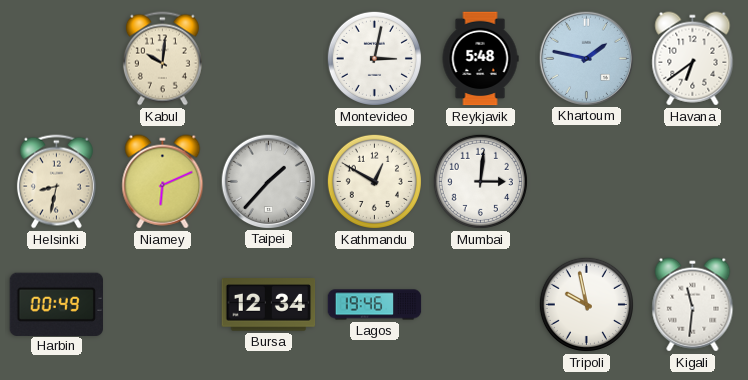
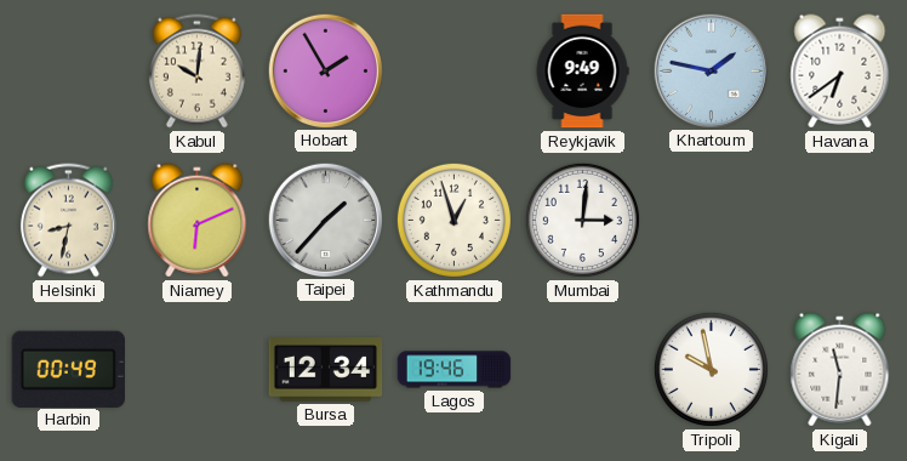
Hobart: none -> 1:55 (325, 70)
Montevideo: 3:02 -> none (374, 58)
Reykjavik: 5:48 -> 9:49 (582, 72)
Kathmandu: 12:50 -> 12:57 (453, 220)
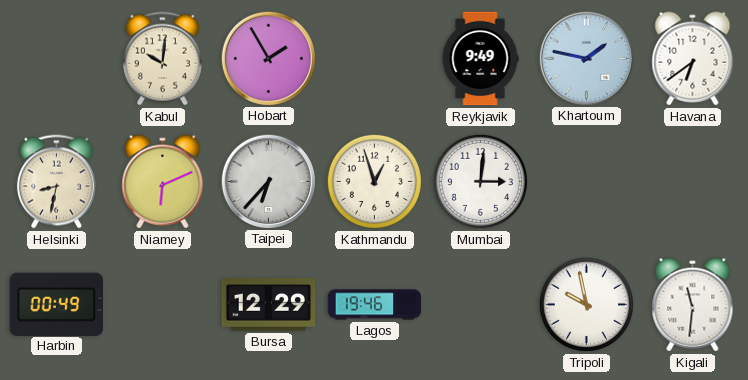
Taipei: 1:37 -> 6:37 (268, 181)
Bursa: 12:34 -> 12:29 (269, 305)
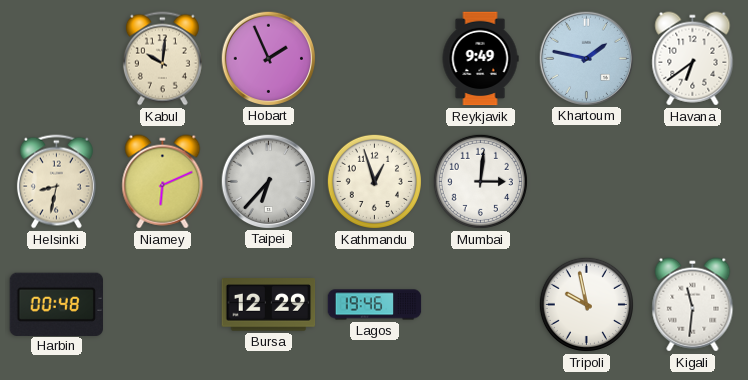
Hobart: 1:55 -> 1:56 (268, 58)
Harbin: 00:49 -> 00:48 (56, 304)
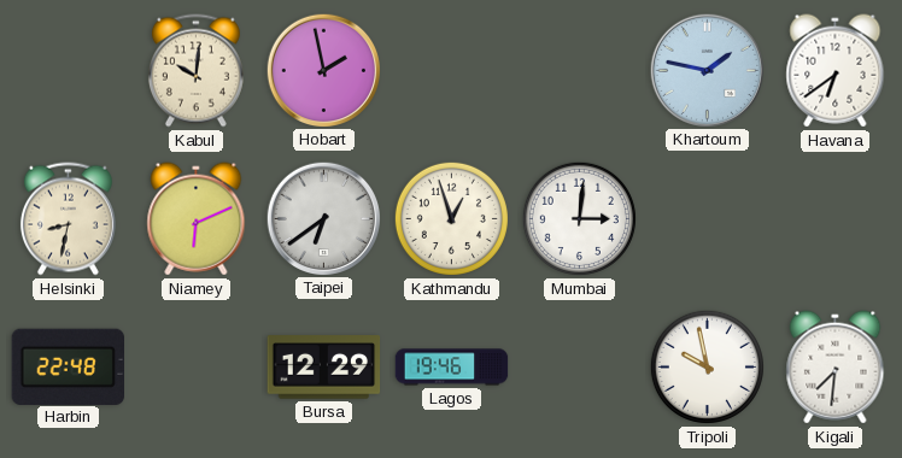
Hobart: 1:56 -> 1:58 (323, 70)
Reykjavik: 9:49 -> none (480, 59)
Taipei: 6:37 -> 6:39 (323, 218)
Harbin: 00:48 -> 22:48 (68, 366)
Kigali: 11:31 -> 7:31 (836, 368)
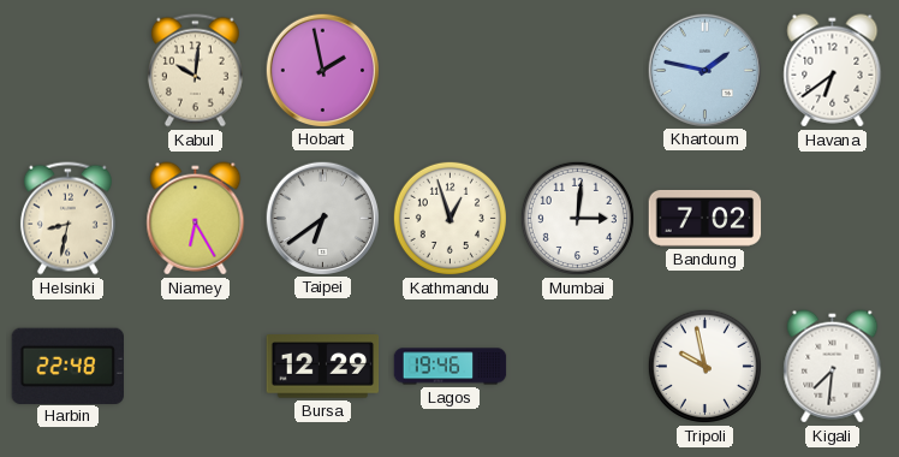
Niamey: 6:11 -> 6:25 (196, 219)
Bandung: none -> 7:02 (705, 218)
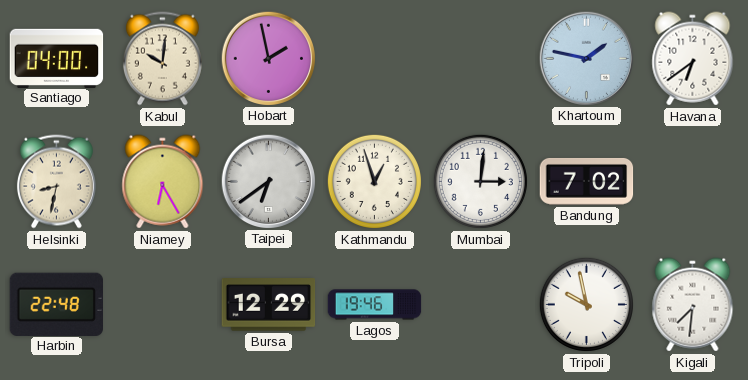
Santiago: none -> 04:00 (57, 58)
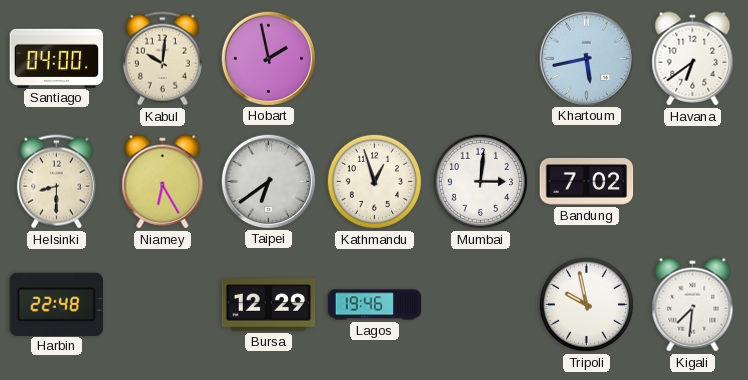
Khartoum: 1:47 -> 5:43 (586, 58)
Helsinki: 8:32 -> 8:30 (56, 182)
